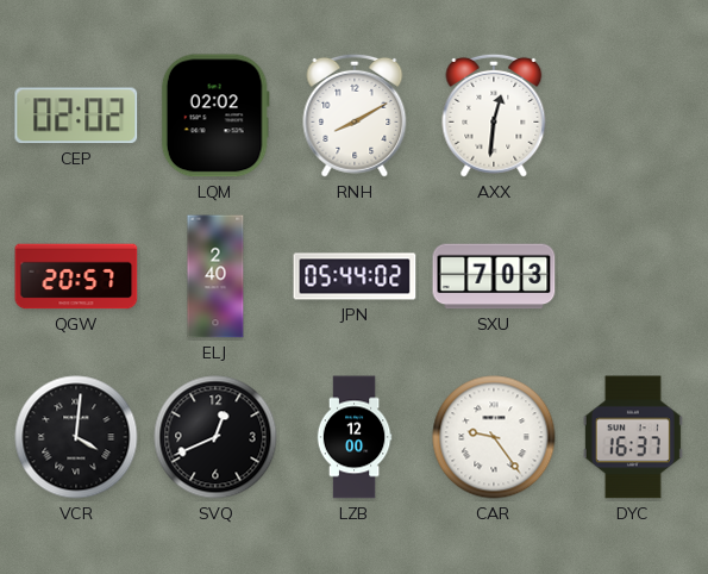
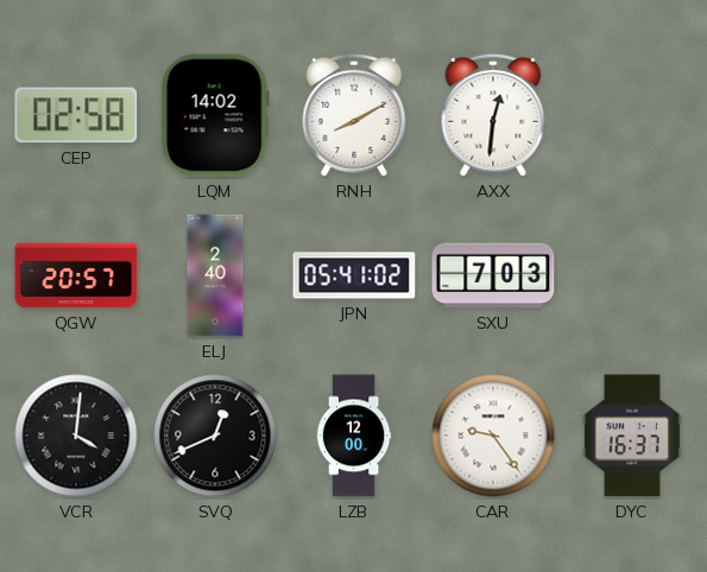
CEP: 02:02 -> 02:58 (76, 115)
LQM: 02:02 -> 14:02 (215, 115)
JPN: 05:44 -> 05:41 (354, 275)
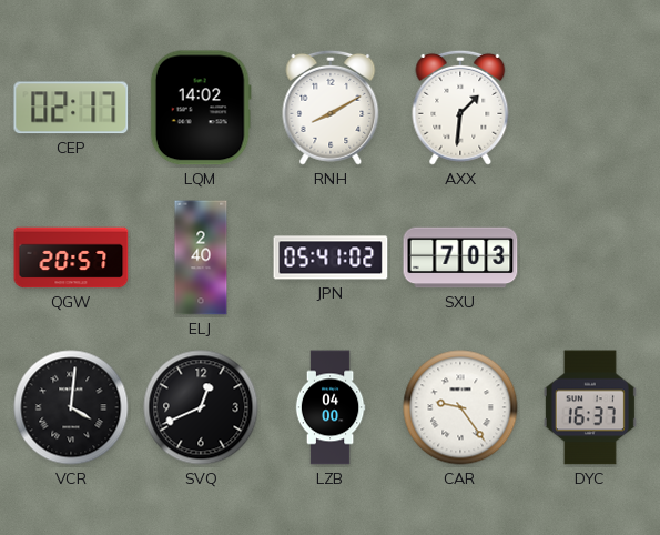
CEP: 02:58 -> 02:17 (71, 108)
AXX: 12:31 -> 1:31 (460, 108)
LZB: 12:00 -> 04:00 (331, 407)
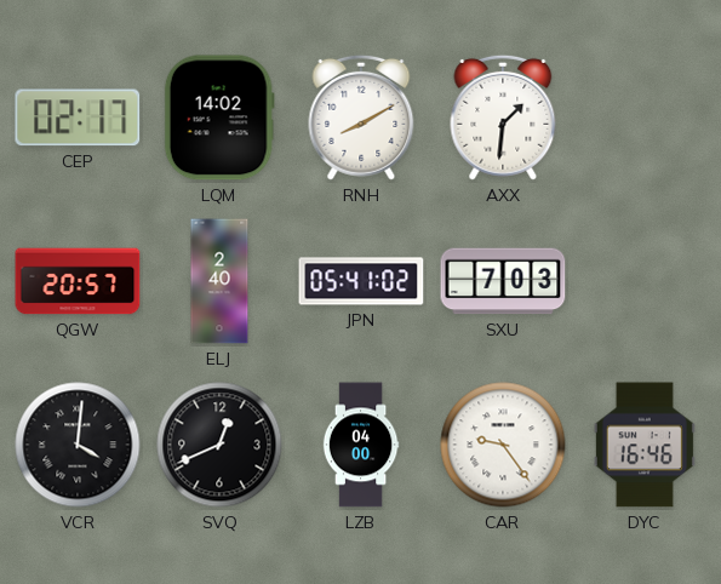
DYC: 16:37 -> 16:46 (645, 445)
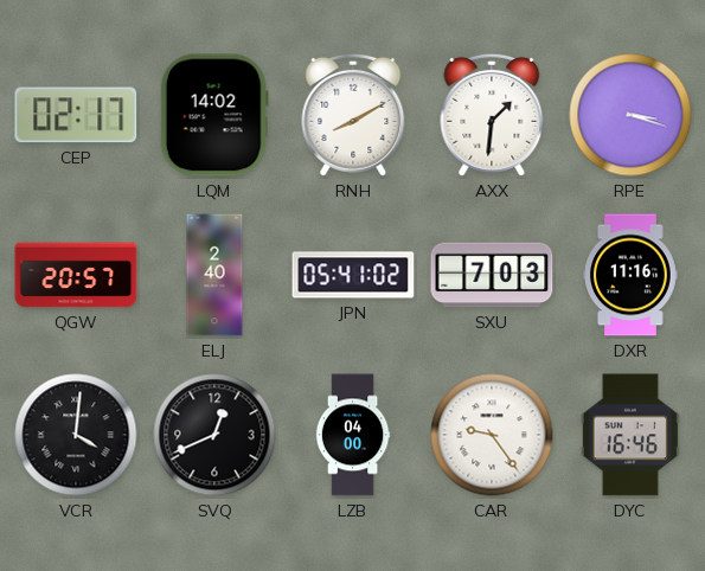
RPE: none -> 3:18 (630, 115)
DXR: none -> 11:16 (632, 275)
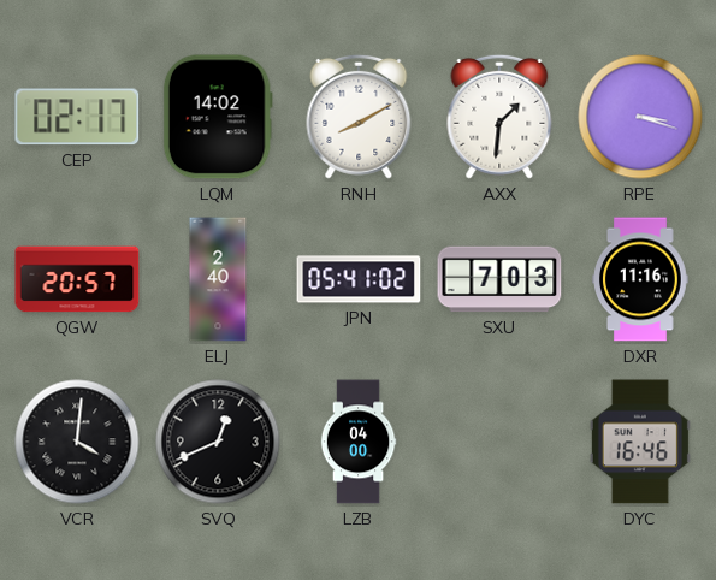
CAR: 9:24 -> none (492, 435)
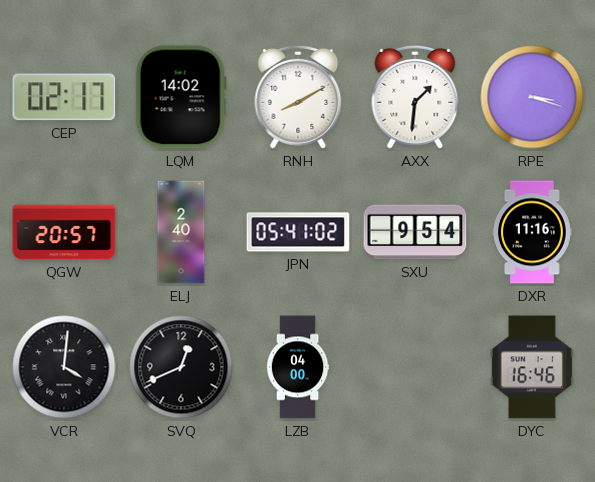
SXU: 7:03 -> 9:54 (415, 232)
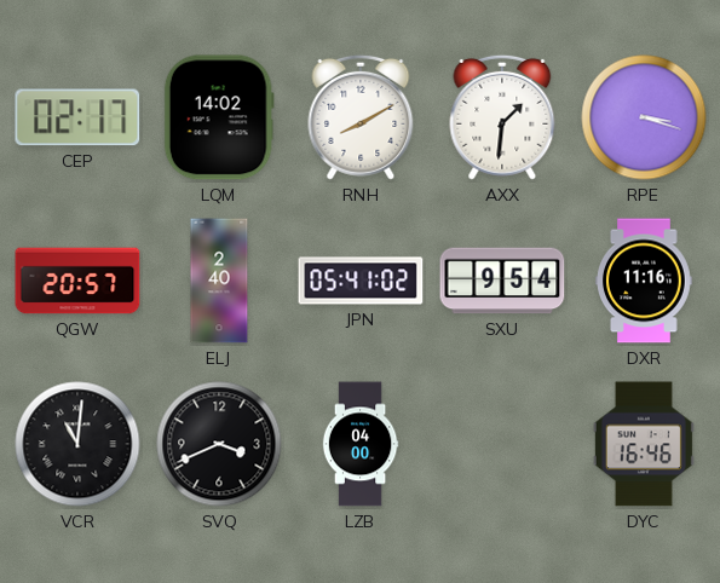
VCR: 4:01 -> 11:01 (77, 444)
SVQ: 12:41 -> 3:41 (219, 444)
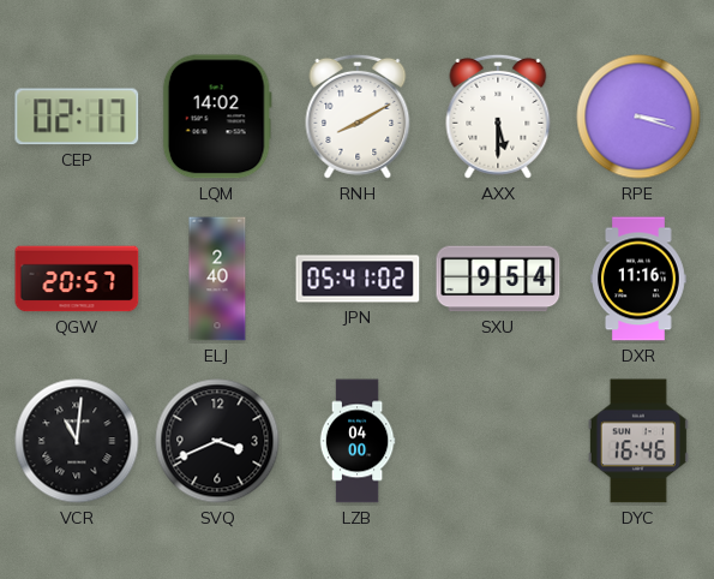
AXX: 1:31 -> 5:30 (498, 117)
